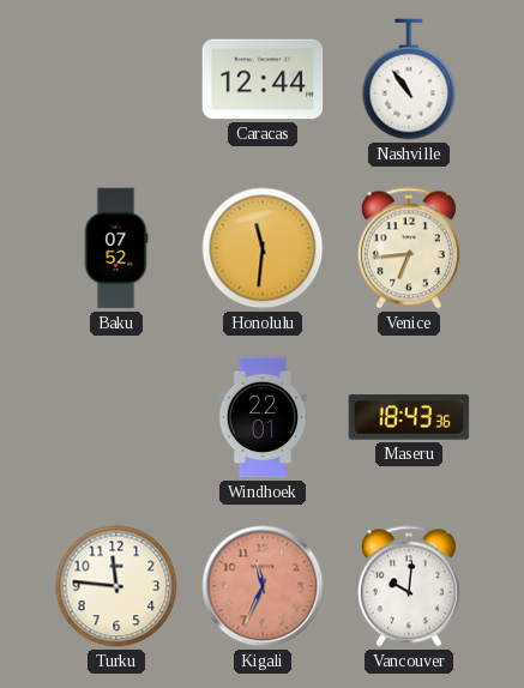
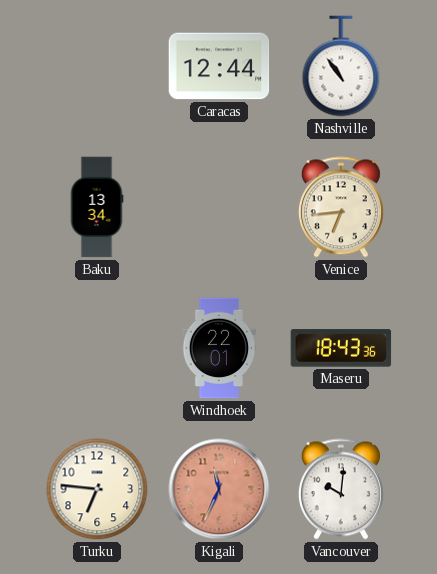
Baku: 07:52 -> 13:34 (97, 207)
Honolulu: 11:31 -> none (263, 248)
Turku: 11:46 -> 6:46 (97, 489)
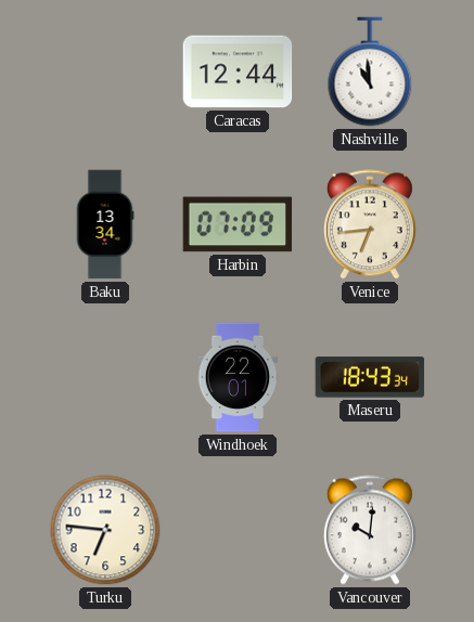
Nashville: 10:54 -> 10:59 (370, 72)
Harbin: none -> 07:09 (238, 224)
Maseru: 18:43:36 -> 18:43:34 (370, 377)
Kigali: 11:34 -> none (219, 489)
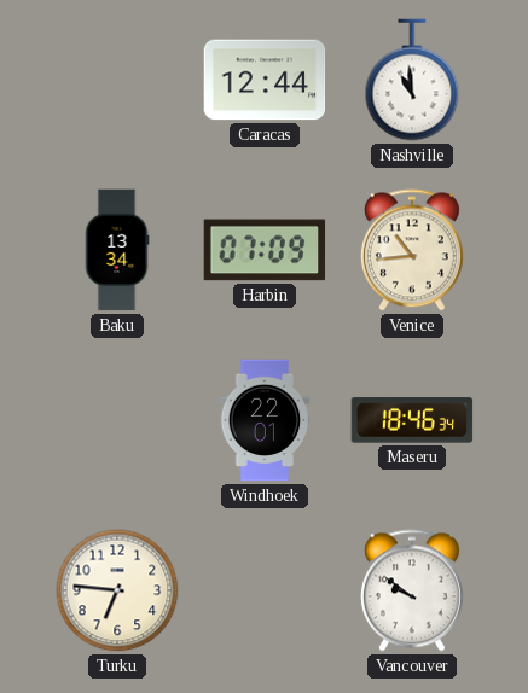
Venice: 6:44 -> 10:44 (412, 250)
Maseru: 18:43 -> 18:46 (412, 420)
Vancouver: 10:01 -> 9:51 (412, 590)
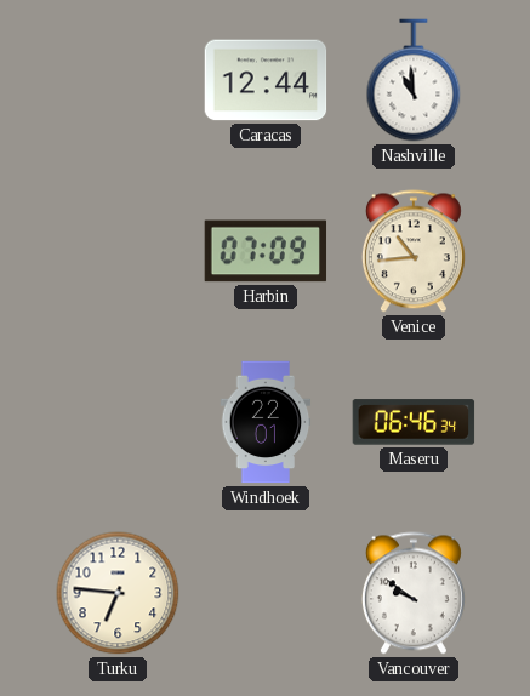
Baku: 13:34 -> none (117, 250)
Maseru: 18:46 -> 06:46 (414, 422)
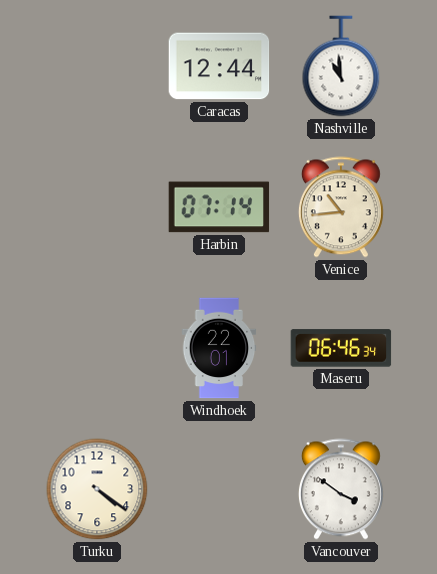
Harbin: 07:09 -> 07:14 (219, 207)
Turku: 6:46 -> 4:21 (97, 489)
Vancouver: 9:51 -> 3:51 (341, 489)
